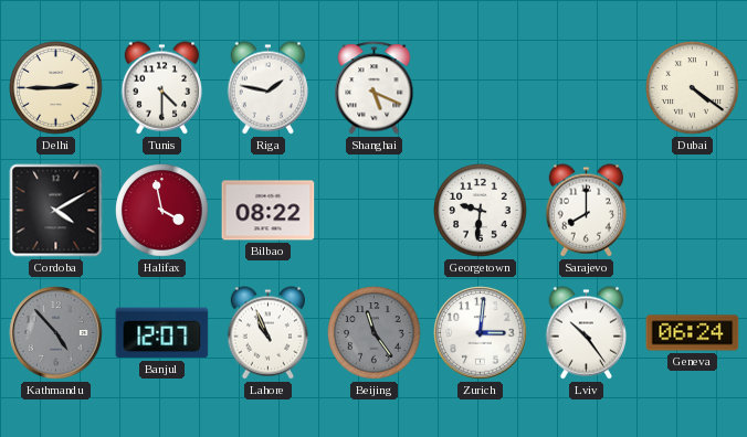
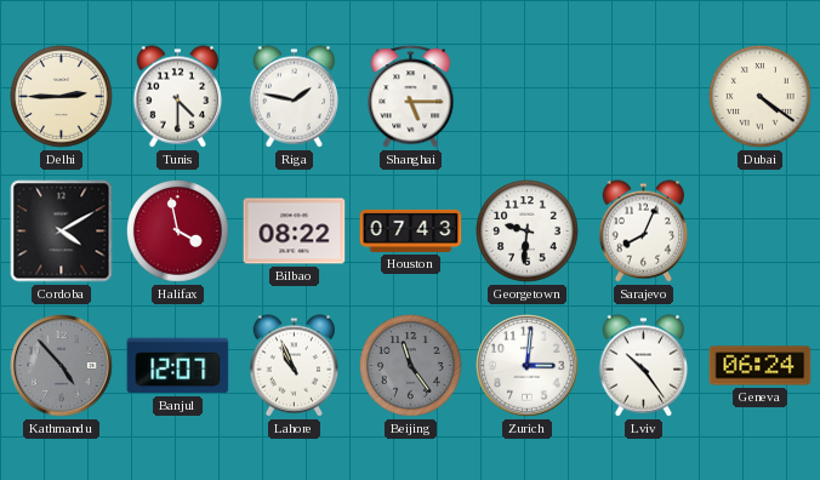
Shanghai: 5:19 -> 5:15 (411, 97)
Houston: none -> 07:43 (411, 230)
Sarajevo: 8:00 -> 8:04 (644, 232)
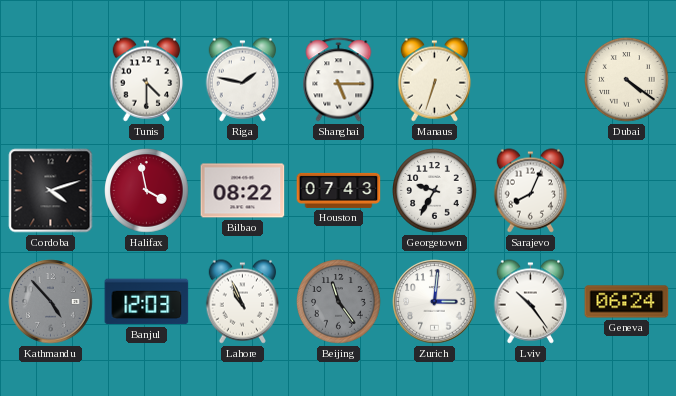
Delhi: 2:45 -> none (62, 97)
Manaus: none -> 6:33 (435, 80)
Cordoba: 4:10 -> 4:12 (51, 191)
Georgetown: 9:31 -> 9:35 (435, 191)
Banjul: 12:07 -> 12:03 (147, 302)
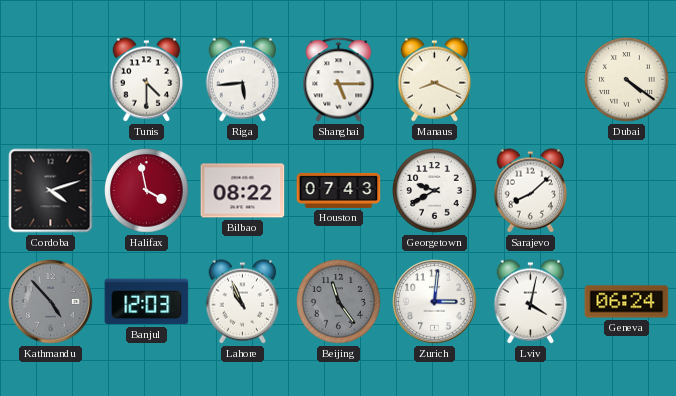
Riga: 1:47 -> 5:44 (243, 80)
Manaus: 6:33 -> 8:19 (435, 80)
Georgetown: 9:35 -> 9:40 (435, 191)
Sarajevo: 8:04 -> 8:08 (531, 191)
Lviv: 10:24 -> 4:02 (531, 302)
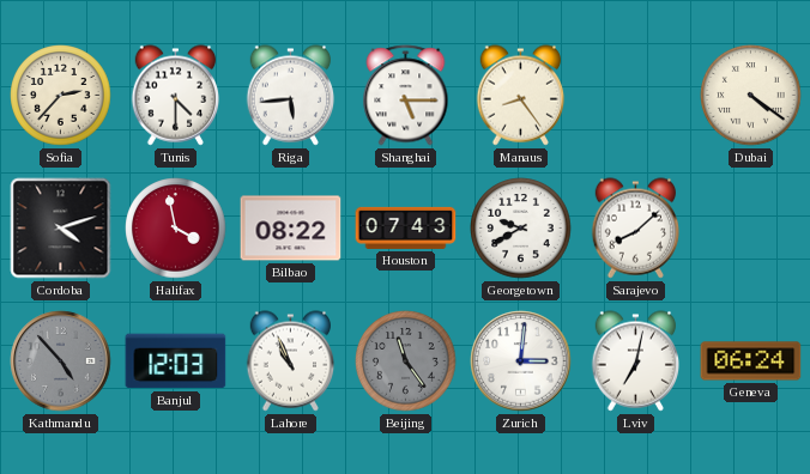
Sofia: none -> 2:37 (61, 96)
Manaus: 8:19 -> 8:24 (521, 96)
Lviv: 4:02 -> 7:02 (636, 361)
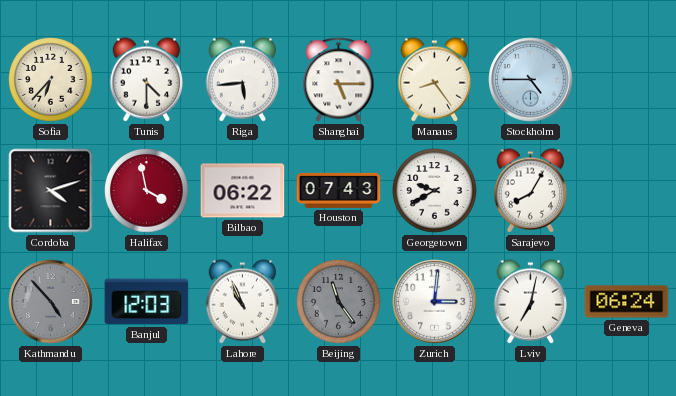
Sofia: 2:37 -> 6:37 (51, 80)
Stockholm: none -> 4:45 (531, 80)
Dubai: 4:21 -> none (751, 96)
Bilbao: 08:22 -> 06:22 (243, 191)
Sarajevo: 8:08 -> 8:05 (531, 191)
